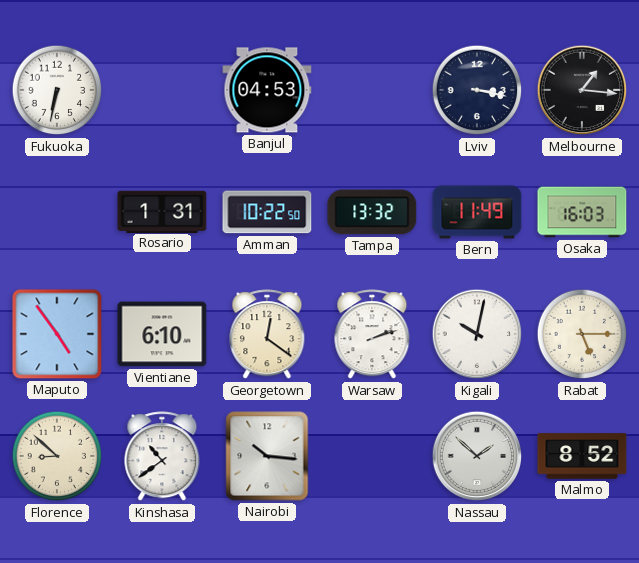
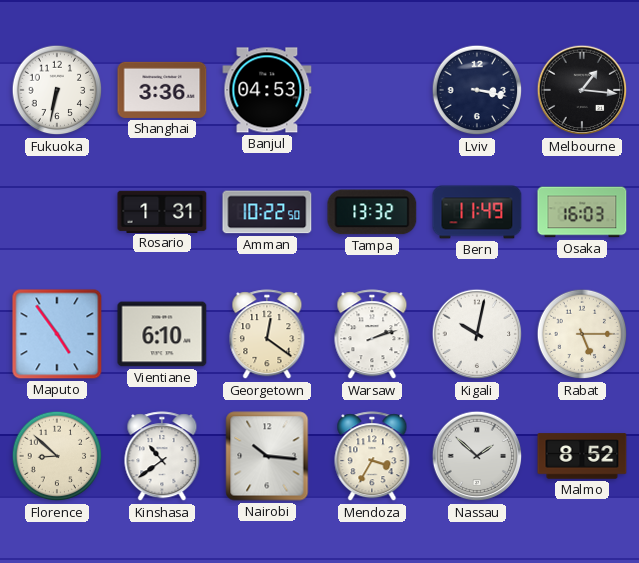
Shanghai: none -> 3:36 (162, 90)
Mendoza: none -> 3:35 (372, 457)
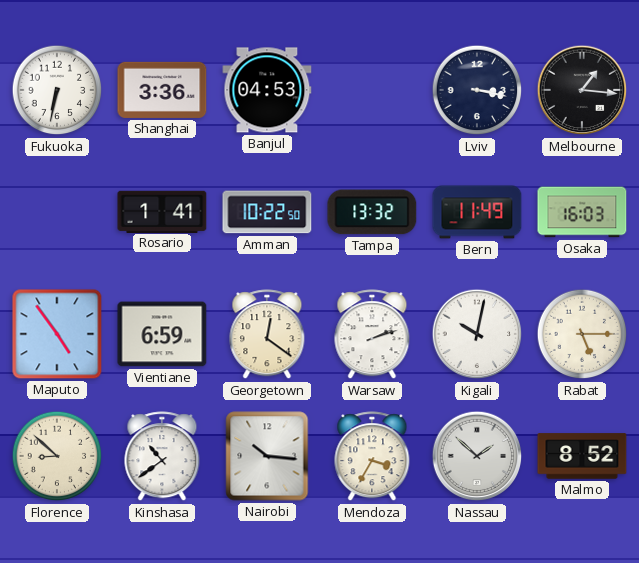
Rosario: 1:31 -> 1:41 (162, 211)
Vientiane: 6:10 -> 6:59 (162, 334)
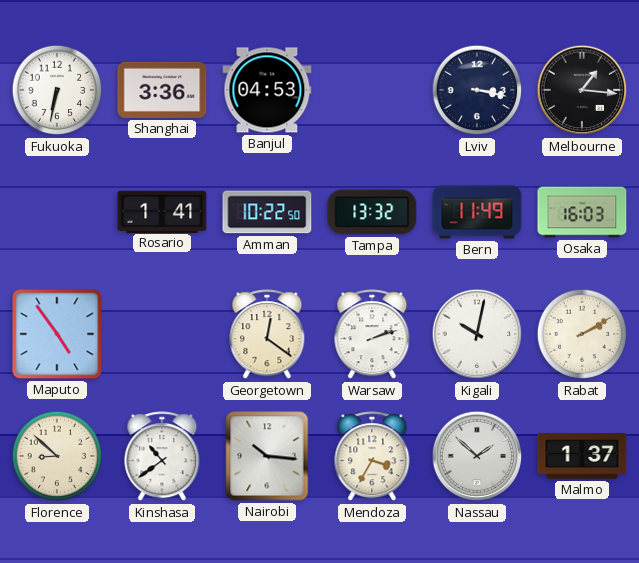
Vientiane: 6:59 -> none (162, 334)
Rabat: 5:15 -> 2:10 (582, 334)
Malmo: 8:52 -> 1:37 (582, 456)
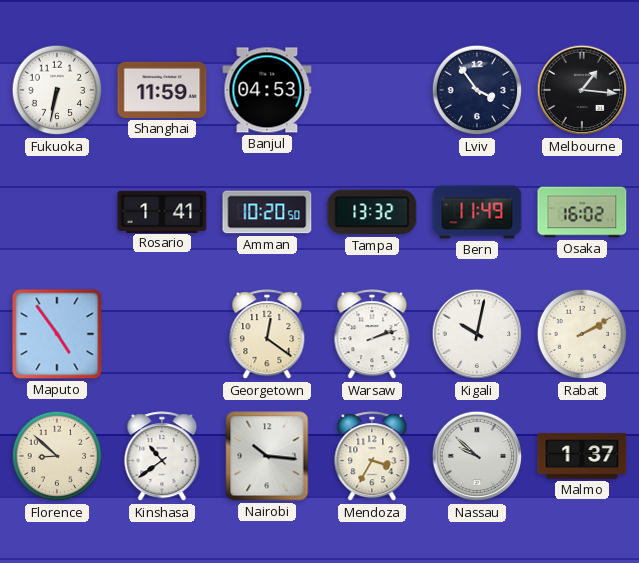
Shanghai: 3:36 -> 11:59 (162, 90)
Lviv: 3:17 -> 3:54 (477, 90)
Amman: 10:22 -> 10:20 (267, 212)
Osaka: 16:03 -> 16:02 (582, 212)
Nassau: 1:52 -> 9:52 (477, 456)
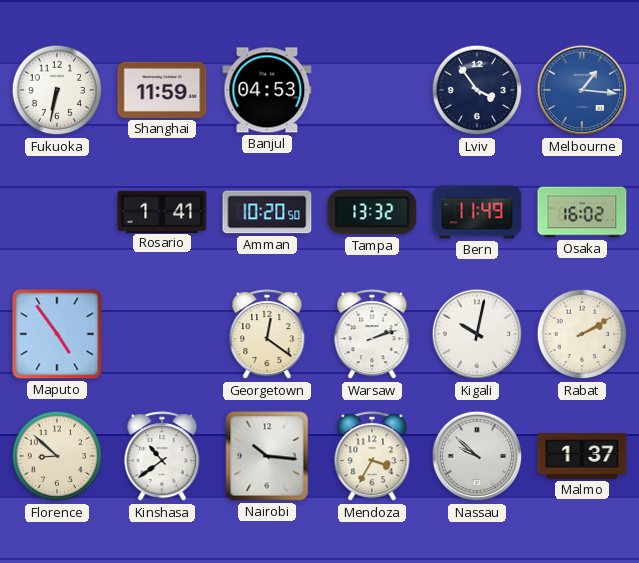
Melbourne dial: black -> blue (582, 90)
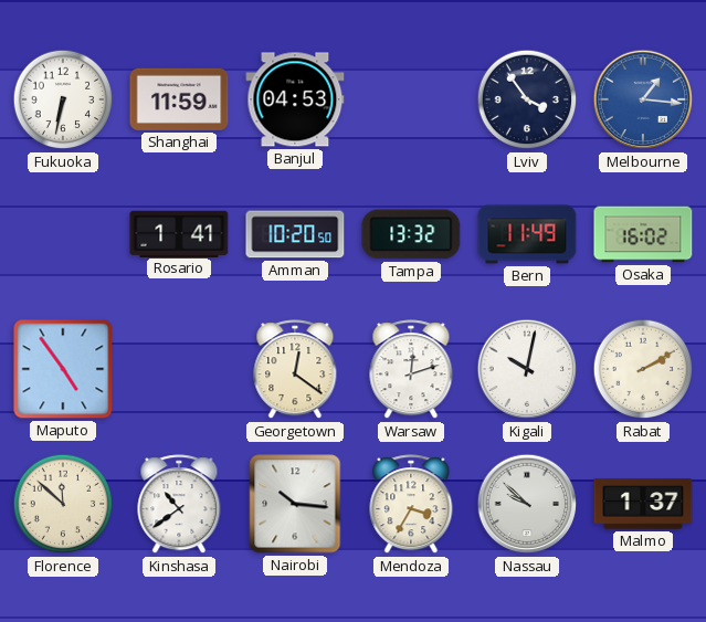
Warsaw: 2:12 -> 12:12 (411, 370)
Florence: 8:52 -> 11:52 (63, 504)
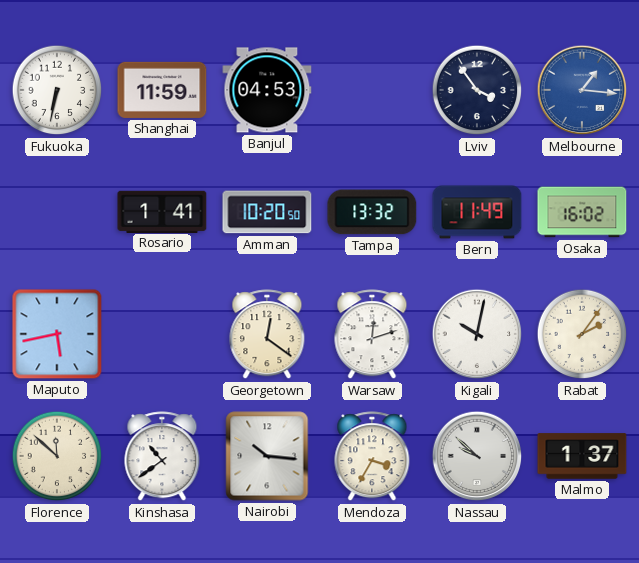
Maputo: 4:54 -> 5:43 (57, 334)
Rabat: 2:10 -> 2:06 (582, 334)
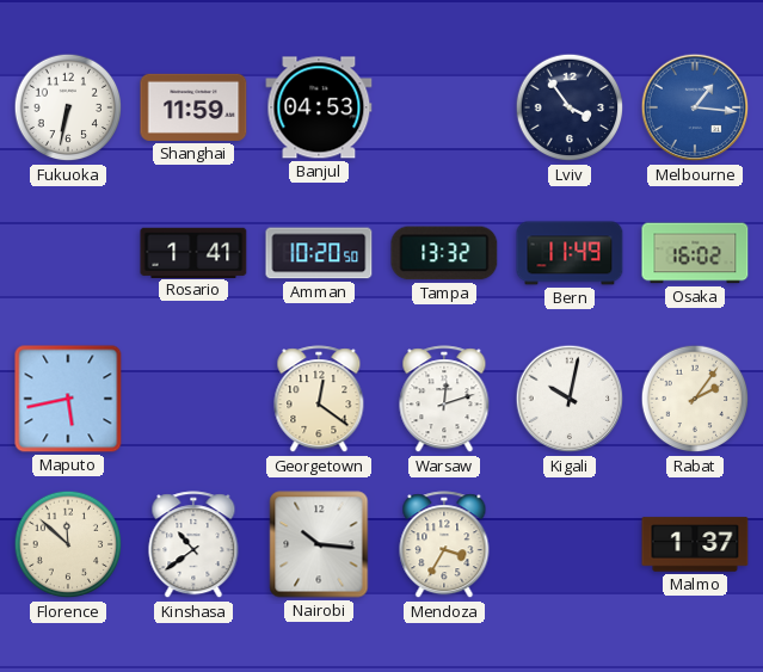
Nassau: 9:52 -> none (477, 456)
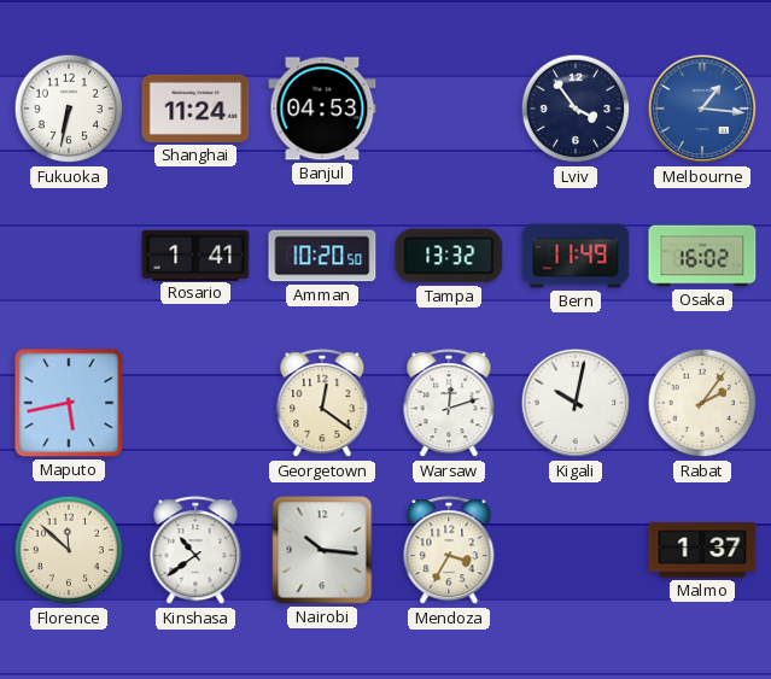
Shanghai: 11:59 -> 11:24 (195, 109)
